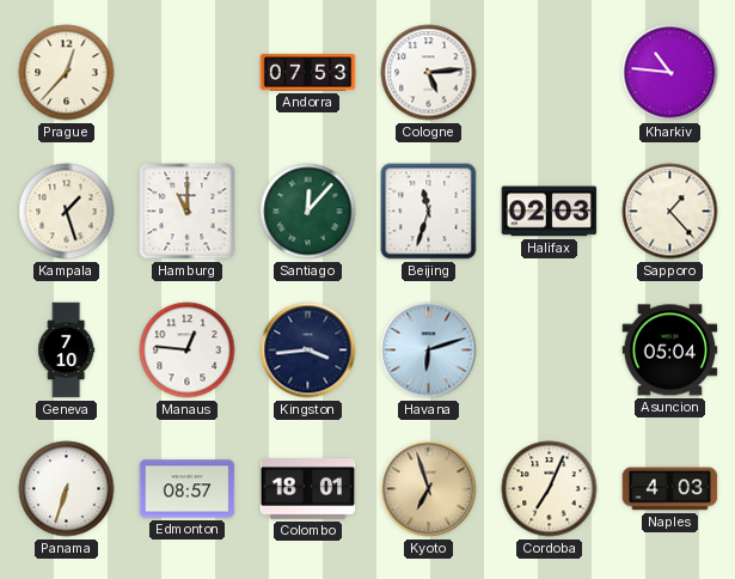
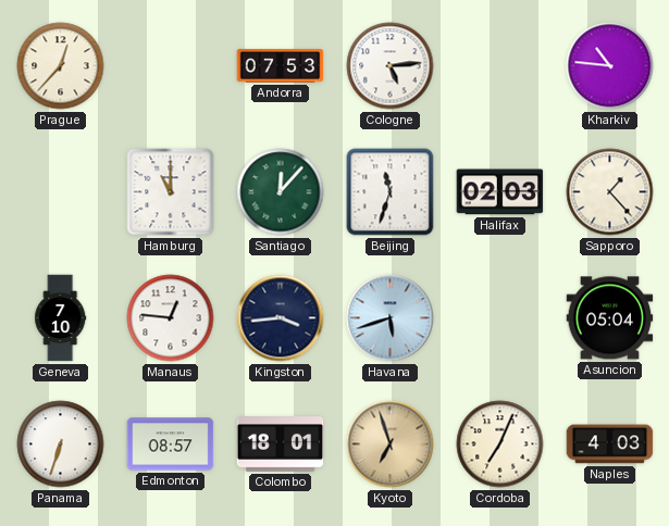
Kampala: 1:27 -> none (67, 212)
Havana: 6:12 -> 5:42 (391, 318)
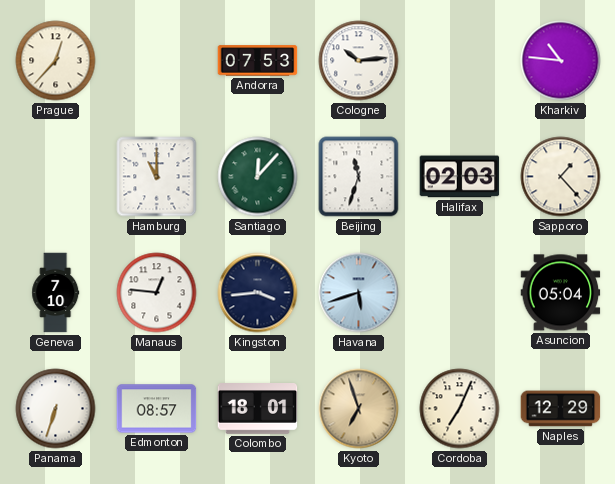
Cologne: 5:14 -> 10:14 (359, 61)
Naples: 4:03 -> 12:29 (561, 409)
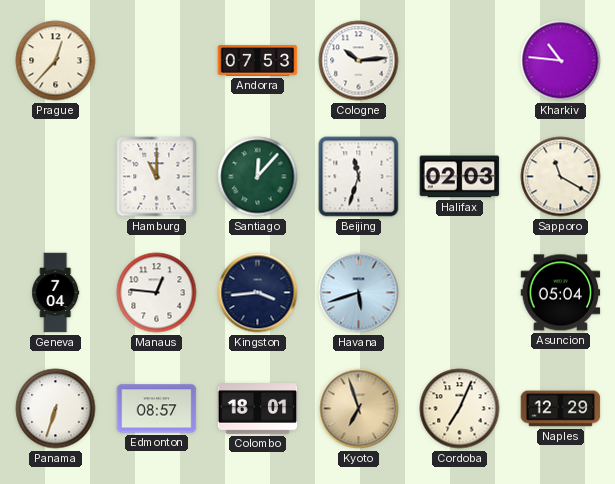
Sapporo: 1:23 -> 11:20 (561, 177)
Geneva: 7:10 -> 7:04 (56, 293)
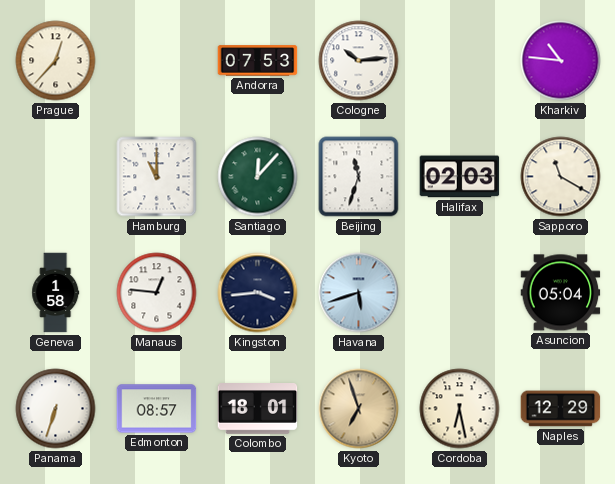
Geneva: 7:04 -> 1:58 (56, 293)
Cordoba: 7:04 -> 6:28 (460, 409)
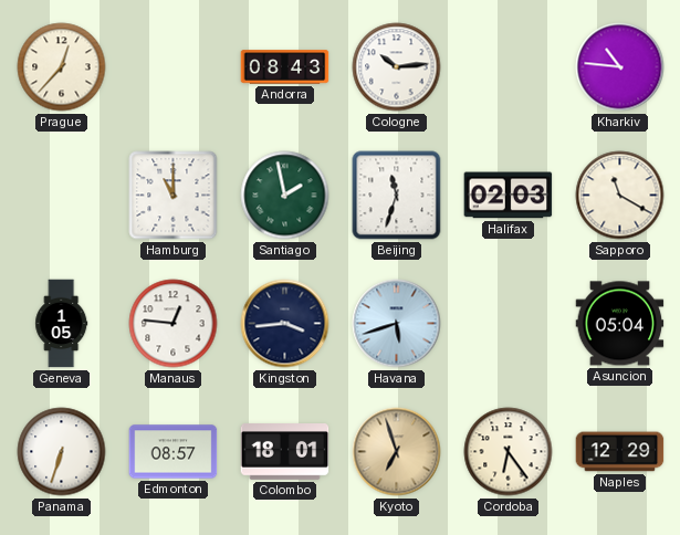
Andorra: 07:53 -> 08:43 (285, 67)
Santiago: 12:07 -> 1:58 (285, 196)
Geneva: 1:58 -> 1:05 (62, 324)
Cordoba: 6:28 -> 6:24 (509, 452)
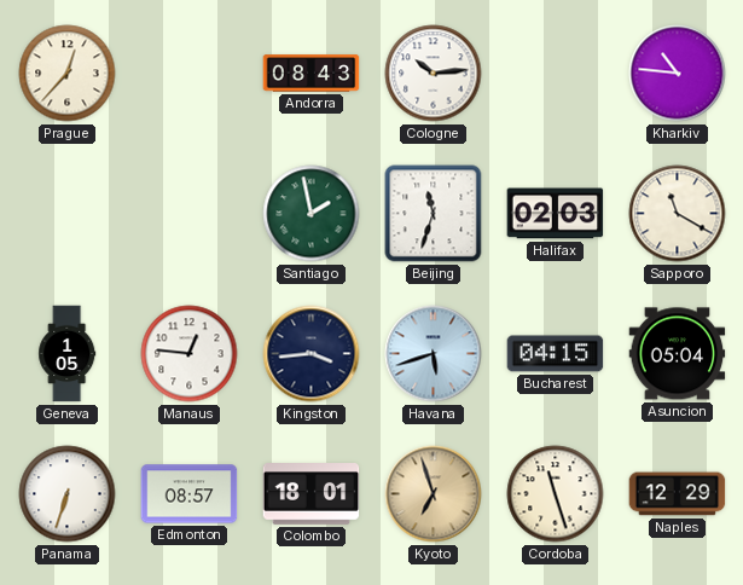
Hamburg: 11:00 -> none (174, 196)
Bucharest: none -> 04:15 (556, 354)
Cordoba: 6:24 -> 11:27 (556, 494)
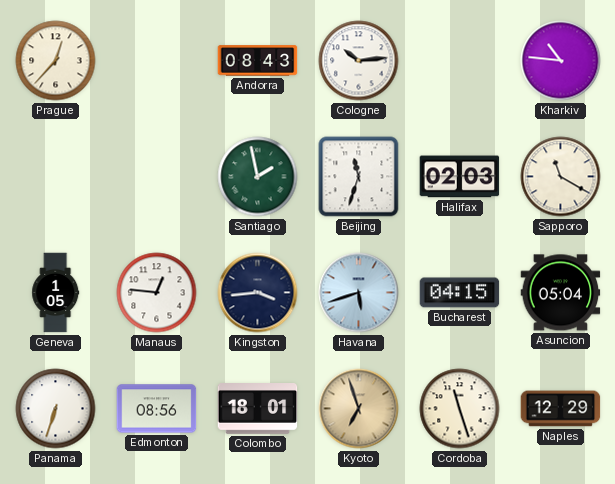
Edmonton: 08:57 -> 08:56 (157, 409)
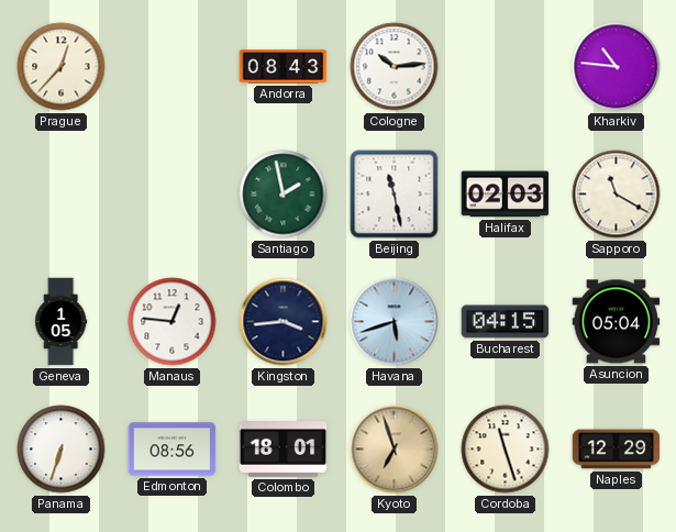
Beijing: 11:33 -> 11:28 (395, 195)
